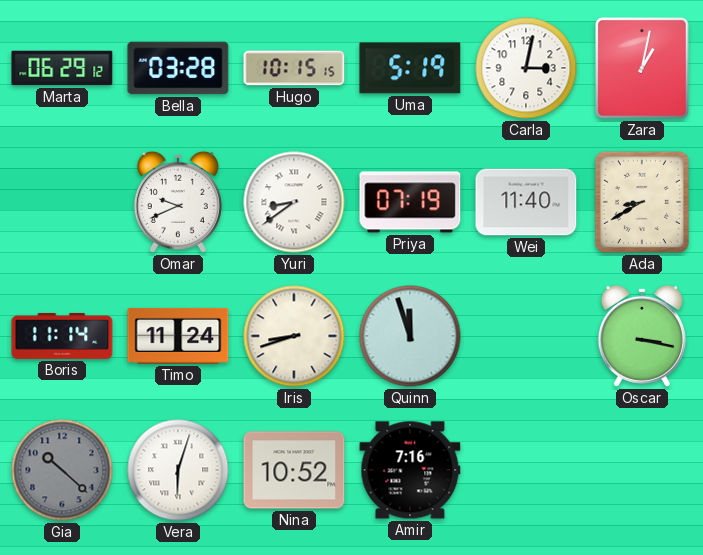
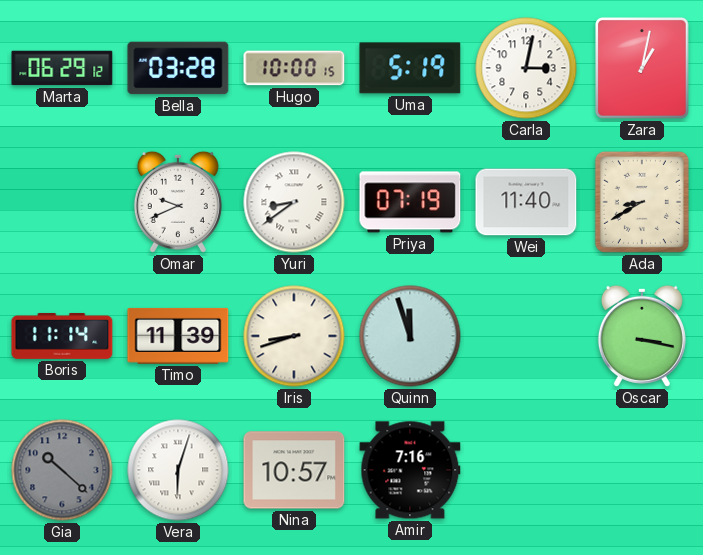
Hugo: 10:15 -> 10:00 (294, 68)
Timo: 11:24 -> 11:39 (178, 336)
Nina: 10:52 -> 10:57 (294, 470)
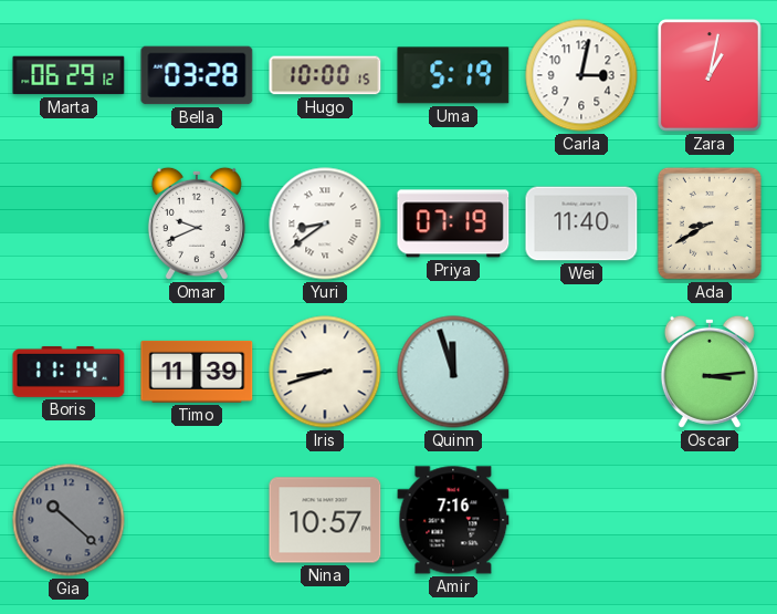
Oscar: 3:17 -> 3:14 (710, 372)
Vera: 6:03 -> none (178, 470)
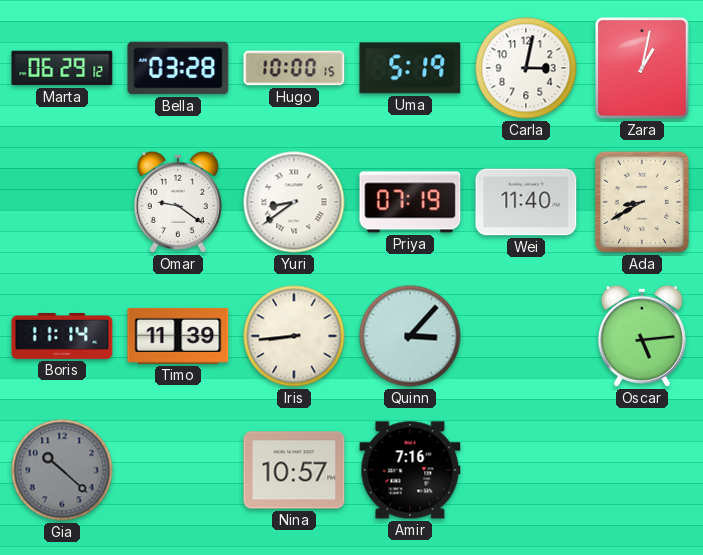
Omar: 9:41 -> 9:21 (178, 202)
Iris: 8:42 -> 8:44 (294, 336)
Quinn: 11:57 -> 3:07 (410, 336)
Oscar: 3:14 -> 5:14 (642, 336)
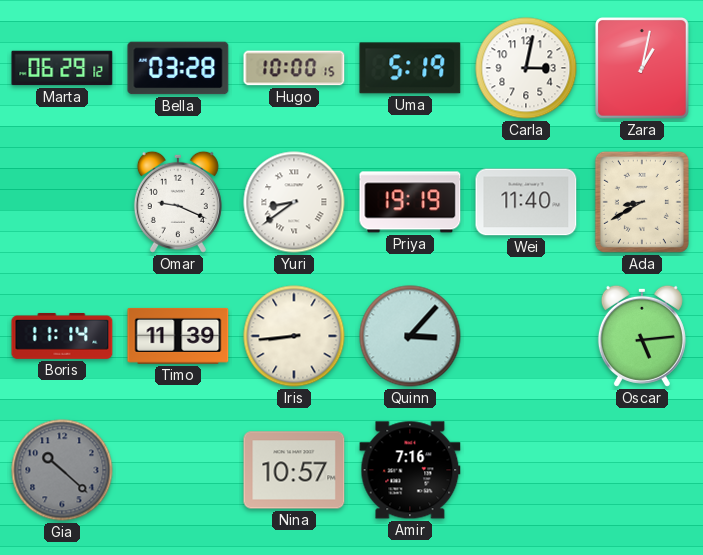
Omar: 9:21 -> 9:19 (178, 202)
Priya: 07:19 -> 19:19 (410, 202)
